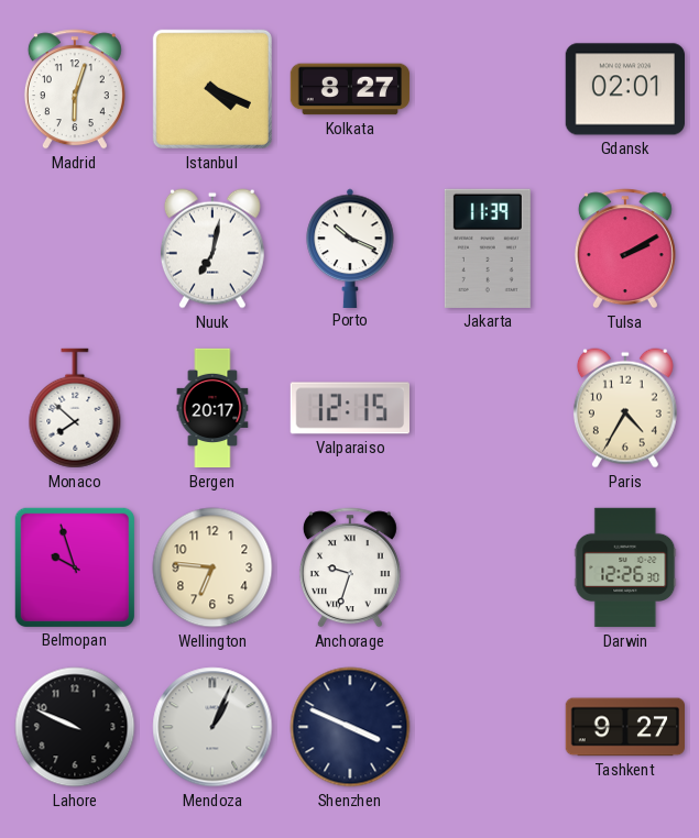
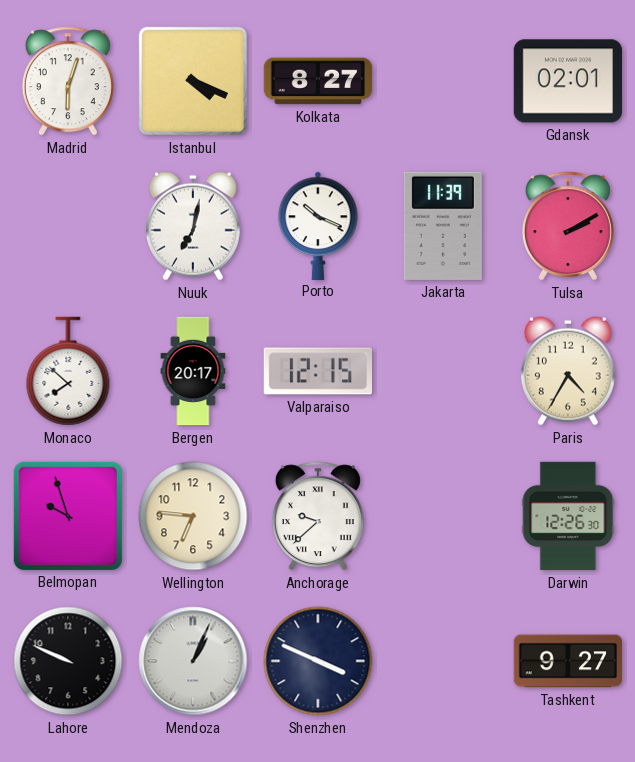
Anchorage: 9:33 -> 9:38 (318, 516)
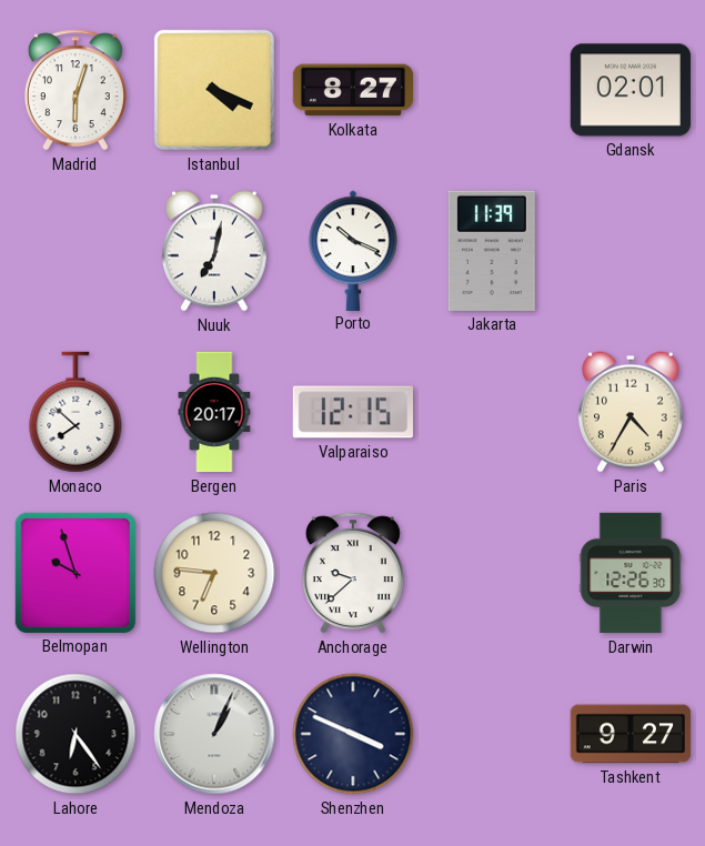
Tulsa: 2:10 -> none (568, 226)
Lahore: 9:49 -> 6:24 (75, 734)
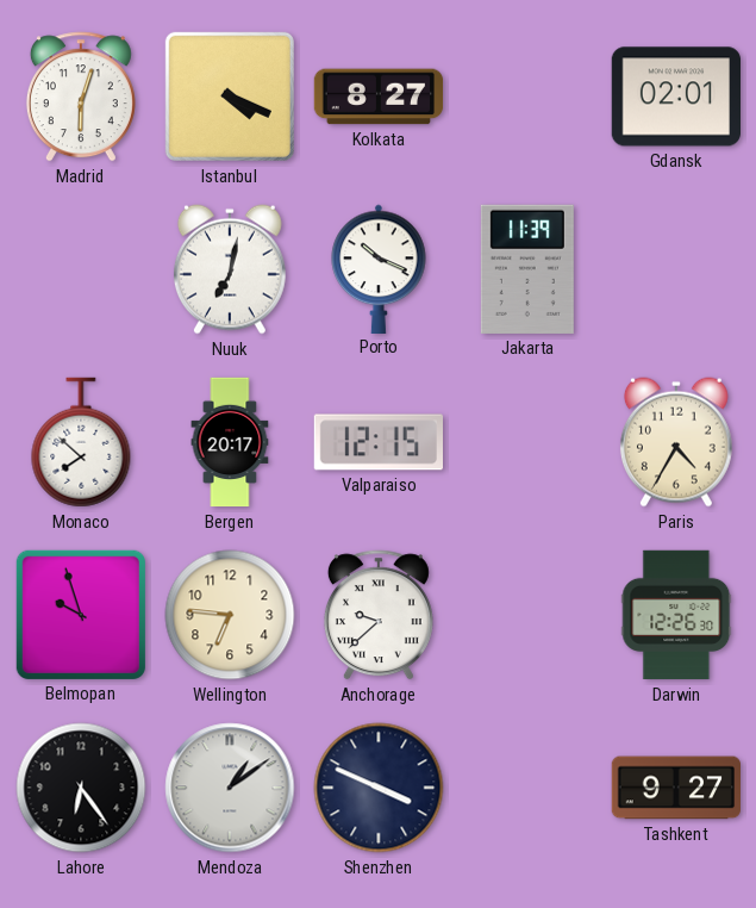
Mendoza: 1:04 -> 1:09 (230, 788)
